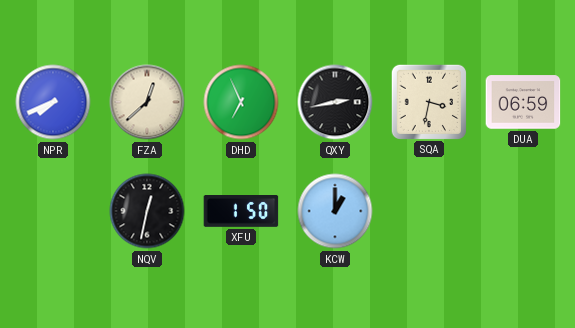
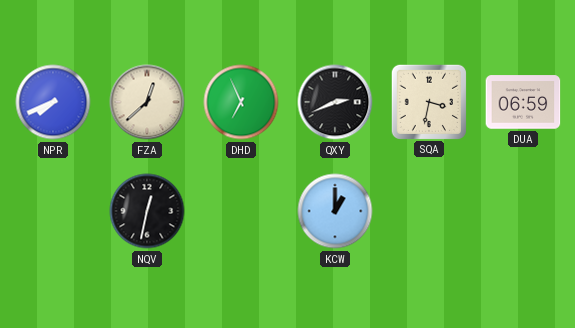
QXY: 2:43 -> 2:41 (335, 102)
XFU: 1:50 -> none (241, 212)
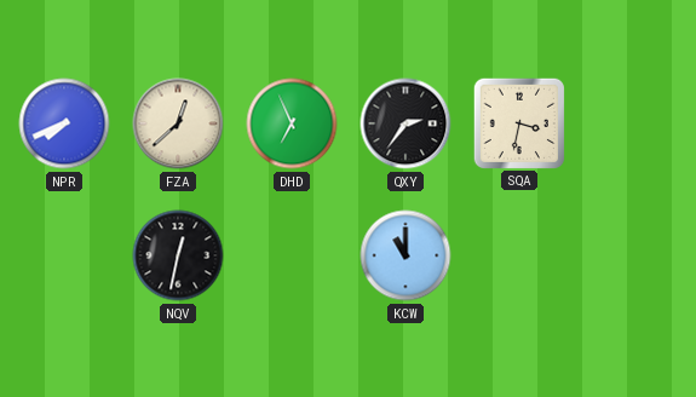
QXY: 2:41 -> 2:36 (405, 123)
DUA: 06:59 -> none (523, 102)
KCW: 1:00 -> 11:00 (405, 255)
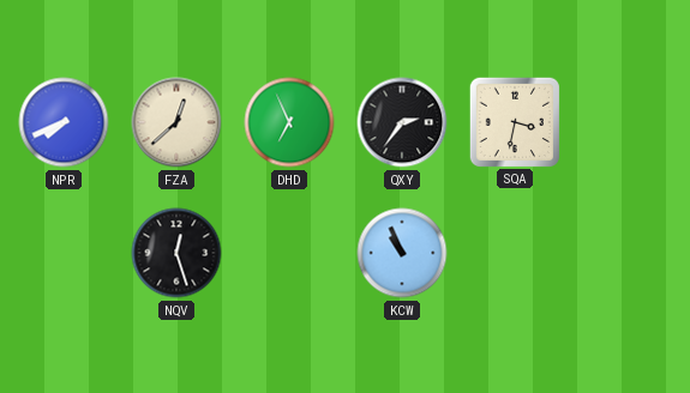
NQV: 12:32 -> 12:27 (176, 253)
KCW: 11:00 -> 10:56 (402, 253)
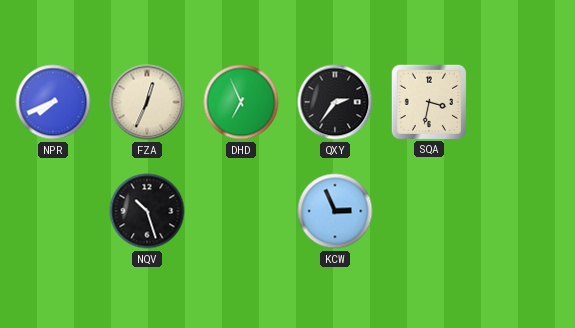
FZA: 12:38 -> 12:34 (147, 102)
NQV: 12:27 -> 10:27 (147, 211)
KCW: 10:56 -> 2:56 (335, 211)
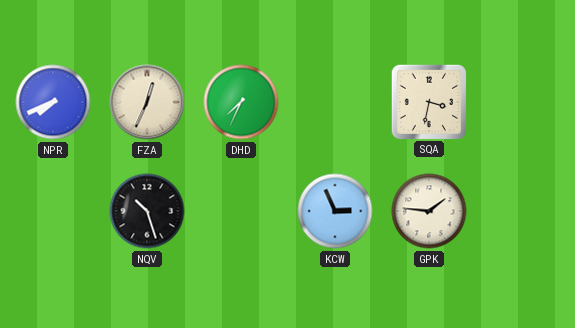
DHD: 6:56 -> 7:34 (241, 102)
QXY: 2:36 -> none (335, 102)
GPK: none -> 1:46 (429, 211)
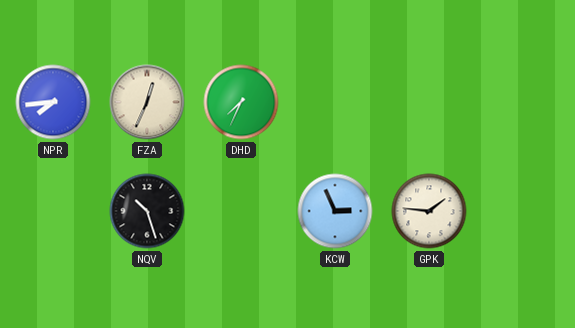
NPR: 7:41 -> 7:44 (53, 102)
SQA: 3:32 -> none (428, 101)
